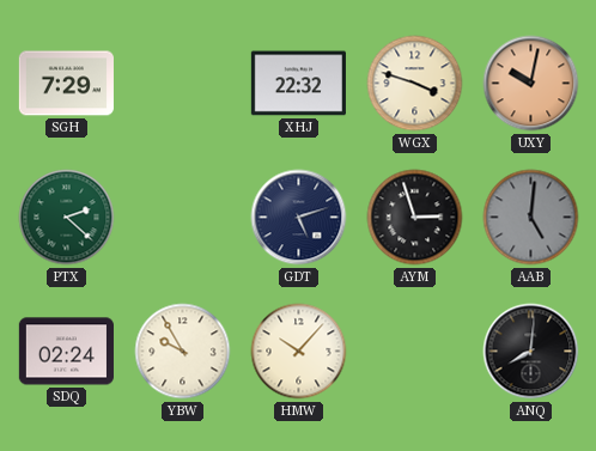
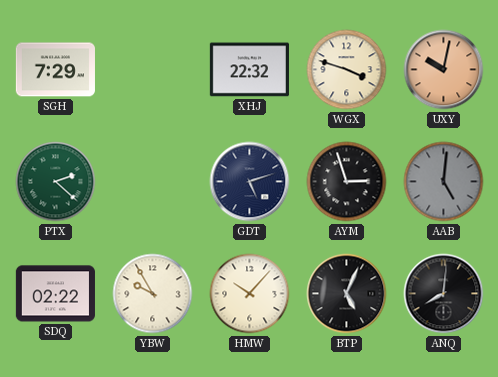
SDQ: 02:24 -> 02:22 (55, 294)
BTP: none -> 5:04 (347, 294)
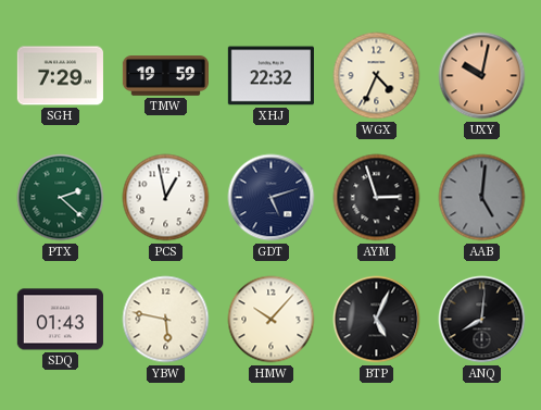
TMW: none -> 19:59 (165, 76)
WGX: 3:48 -> 4:34 (377, 76)
PCS: none -> 12:58 (166, 198)
SDQ: 02:22 -> 01:43 (60, 320)
YBW: 9:55 -> 5:47 (166, 320)
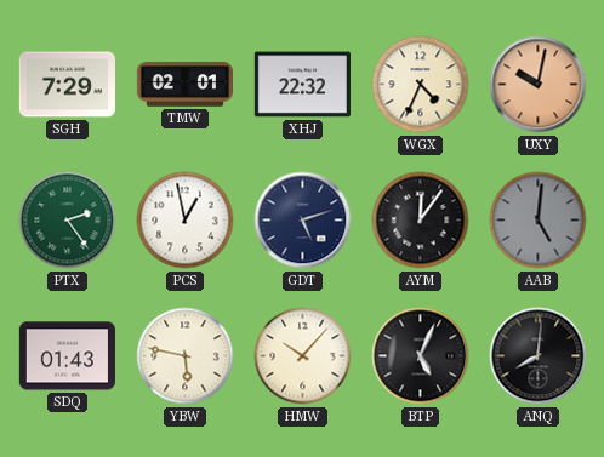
TMW: 19:59 -> 02:01 (184, 85)
PTX: 2:22 -> 2:24 (68, 221)
AYM: 2:57 -> 12:06 (421, 221)
